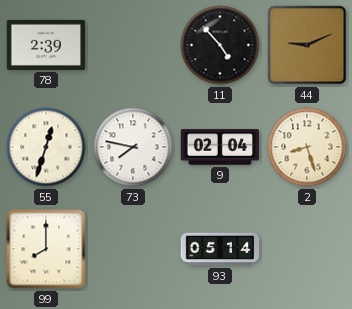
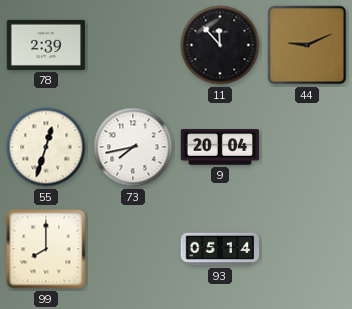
11: 4:53 -> 11:53 (220, 45)
73: 7:47 -> 7:43 (133, 147)
9: 02:04 -> 20:04 (220, 147)
2: 8:27 -> none (307, 147)
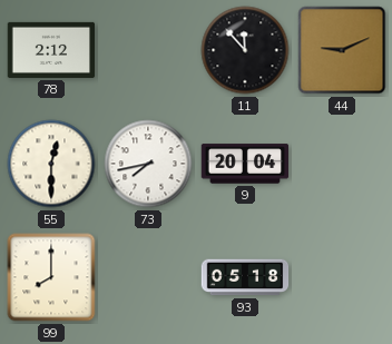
78: 2:39 -> 2:12 (51, 50)
55: 12:33 -> 12:30 (51, 164)
93: 05:14 -> 05:18 (245, 277)
